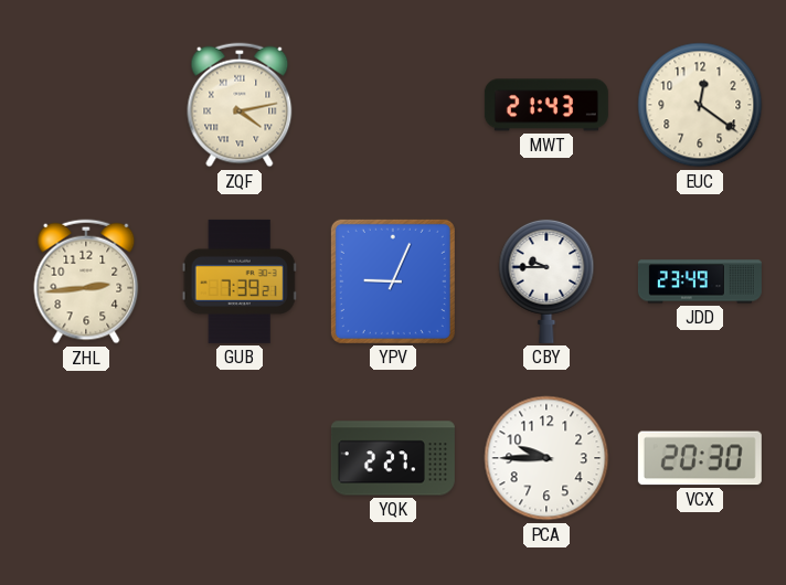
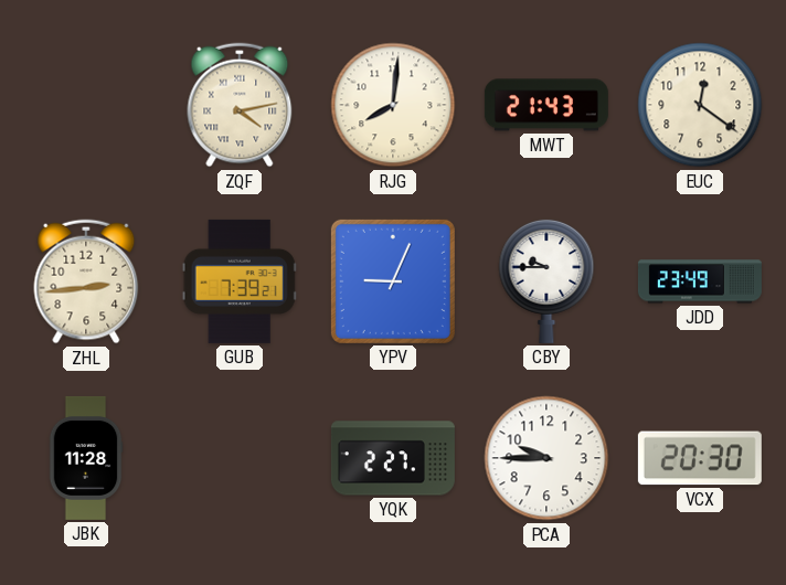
RJG: none -> 8:01 (393, 105)
JBK: none -> 11:28 (86, 458)
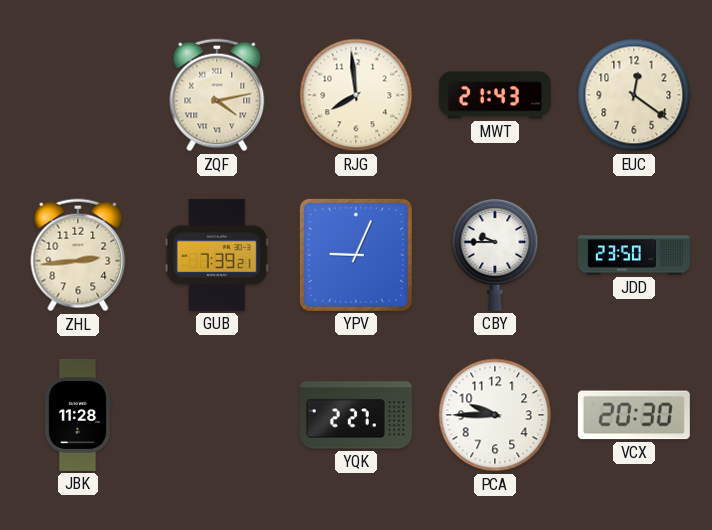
RJG: 8:01 -> 7:59 (356, 95)
JDD: 23:49 -> 23:50 (634, 255)
